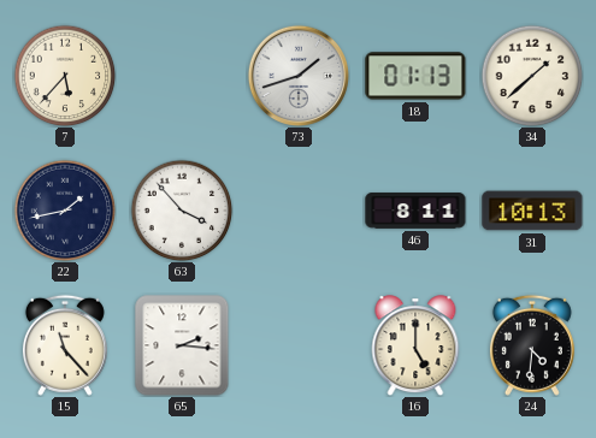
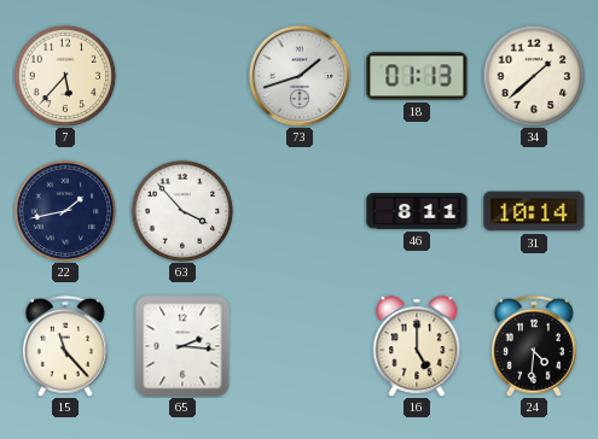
31: 10:13 -> 10:14 (534, 211)
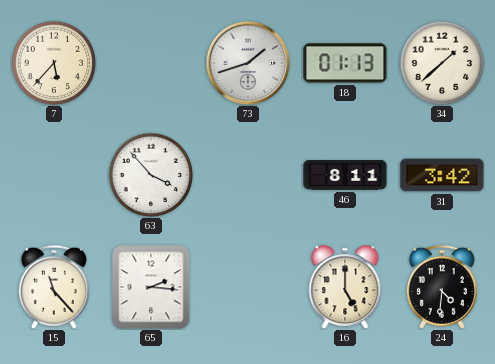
22: 1:43 -> none (65, 211)
31: 10:14 -> 3:42 (442, 175)
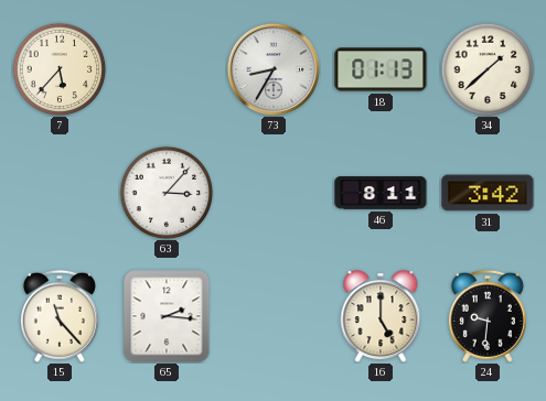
73: 1:42 -> 8:35 (272, 68)
63: 3:53 -> 3:07 (167, 193)
24: 4:31 -> 9:31 (488, 316)
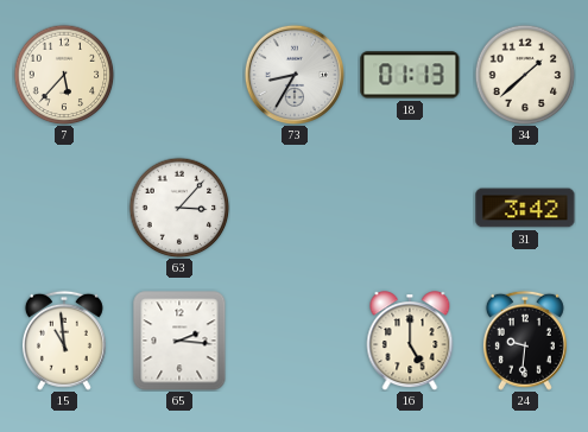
46: 8:11 -> none (381, 193)
15: 11:23 -> 10:59 (64, 341)
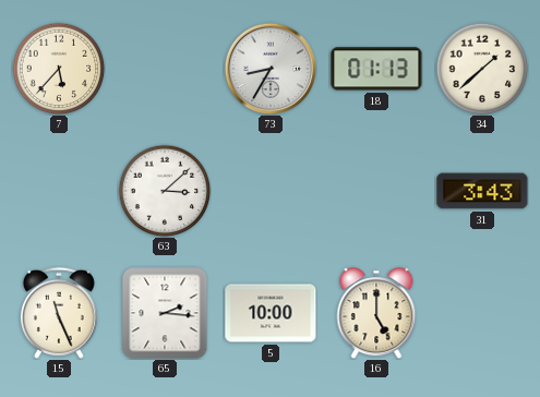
63: 3:07 -> 3:08 (165, 191)
31: 3:42 -> 3:43 (482, 191)
15: 10:59 -> 11:26 (59, 313)
5: none -> 10:00 (271, 313)
24: 9:31 -> none (525, 341)
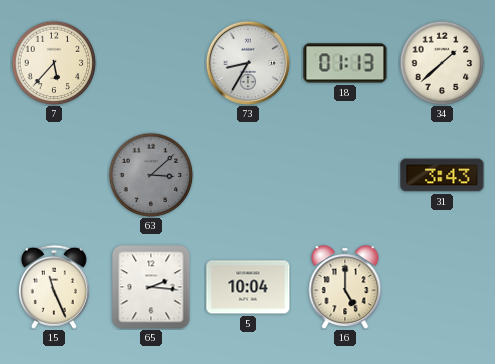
63 dial: white -> grey (151, 175)
5: 10:00 -> 10:04 (248, 287)
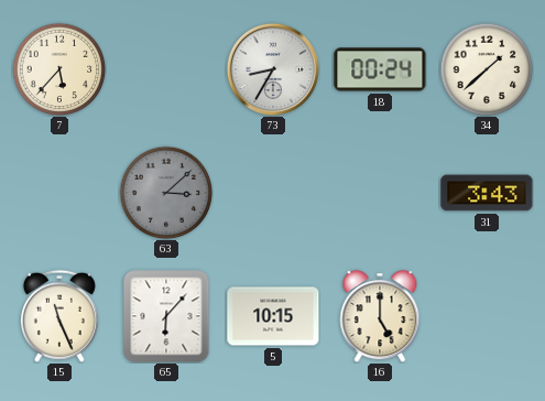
18: 01:13 -> 00:24 (380, 69)
65: 2:16 -> 6:07 (166, 316)
5: 10:04 -> 10:15 (273, 316)
